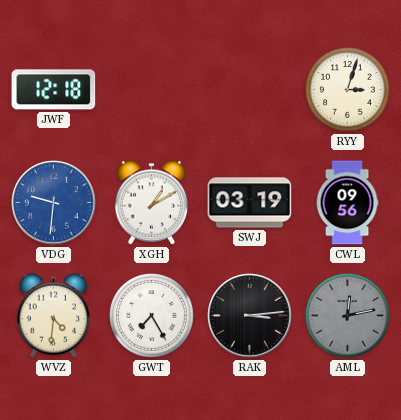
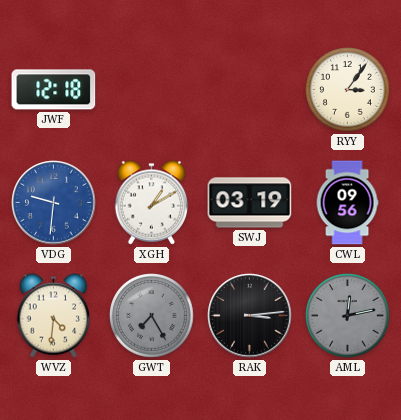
RYY: 3:03 -> 3:06 (348, 90)
GWT dial: white -> grey (152, 316)
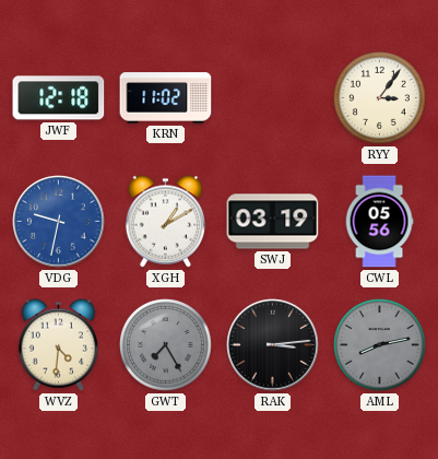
KRN: none -> 11:02 (166, 98)
VDG: 9:31 -> 9:32 (59, 222)
CWL: 09:56 -> 05:56 (379, 222)
AML: 12:13 -> 8:13 (380, 345)
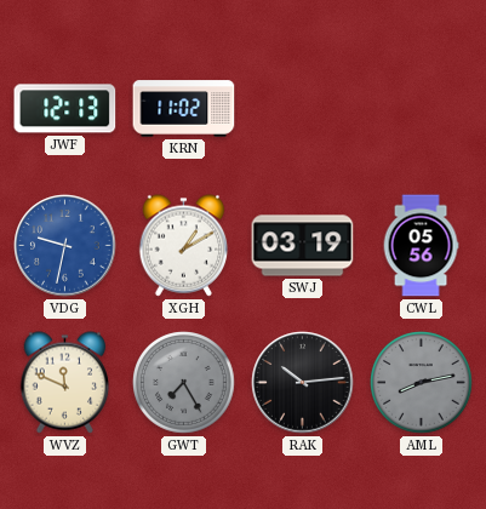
JWF: 12:18 -> 12:13 (65, 109)
RYY: 3:06 -> none (380, 98)
WVZ: 4:31 -> 11:49 (65, 383)
RAK: 3:14 -> 10:14 (303, 383)
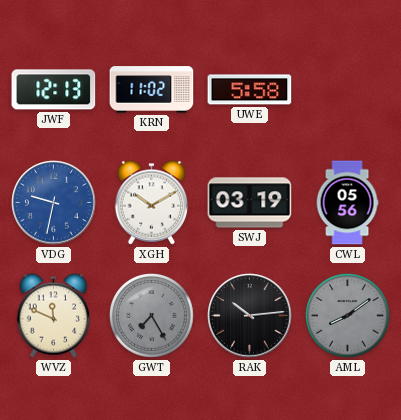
UWE: none -> 5:58 (250, 90)
XGH: 1:10 -> 10:10 (152, 203)
AML: 8:13 -> 8:09 (348, 316)
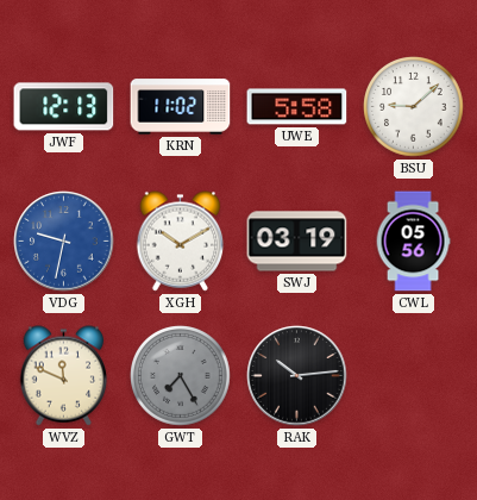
BSU: none -> 9:08 (414, 107)
AML: 8:09 -> none (348, 316)
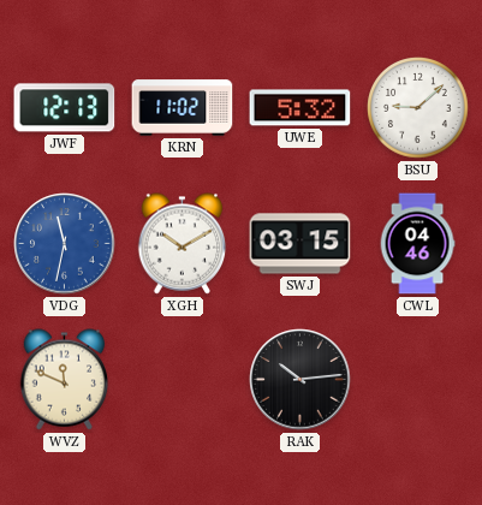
UWE: 5:58 -> 5:32 (300, 108)
VDG: 9:32 -> 11:32 (65, 244)
SWJ: 03:19 -> 03:15 (300, 244)
CWL: 05:56 -> 04:46 (417, 244)
GWT: 7:25 -> none (181, 376)
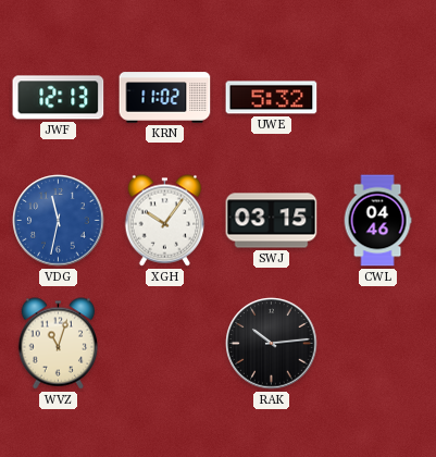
BSU: 9:08 -> none (418, 108)
XGH: 10:10 -> 10:06 (165, 221)
WVZ: 11:49 -> 11:03 (59, 344)
